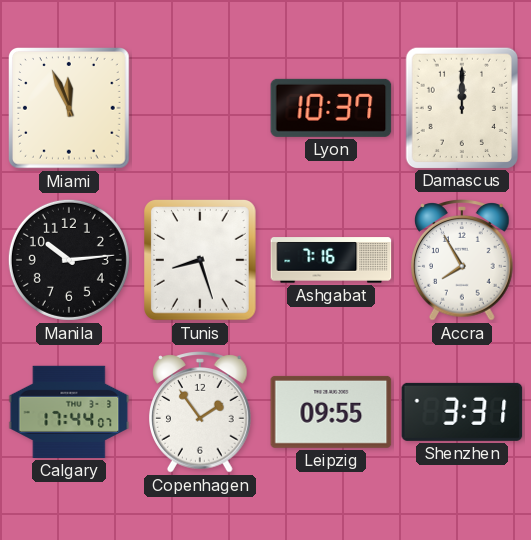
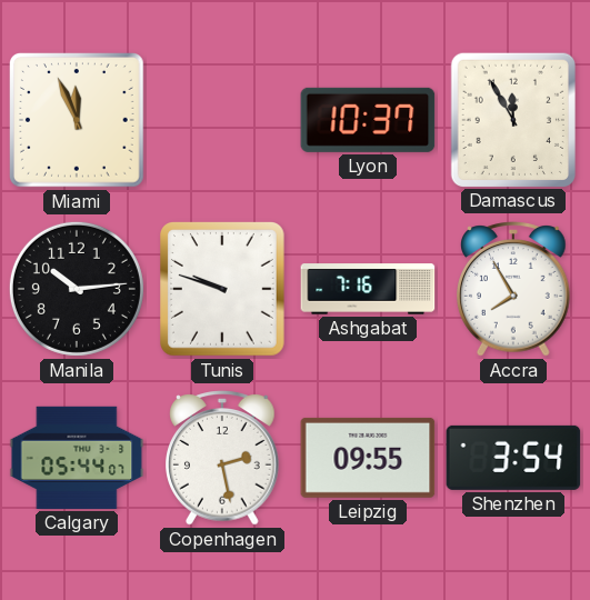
Damascus: 12:00 -> 11:55 (512, 119)
Tunis: 8:27 -> 9:48 (223, 290)
Calgary: 17:44 -> 05:44 (77, 458)
Copenhagen: 1:54 -> 2:28 (223, 458)
Shenzhen: 3:31 -> 3:54 (513, 458)
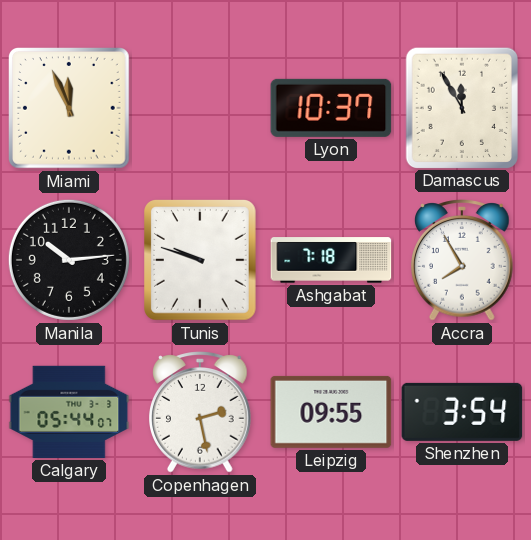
Ashgabat: 7:16 -> 7:18 (331, 260)
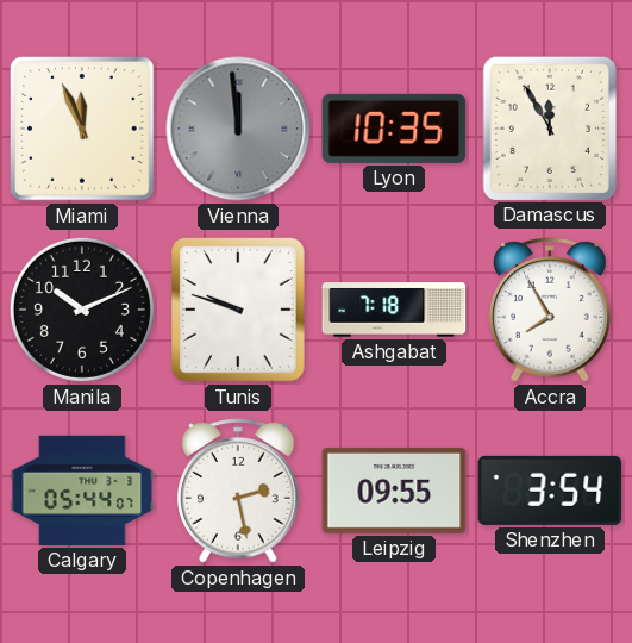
Vienna: none -> 11:59 (238, 129)
Lyon: 10:37 -> 10:35 (394, 129)
Manila: 10:14 -> 10:11 (82, 310)
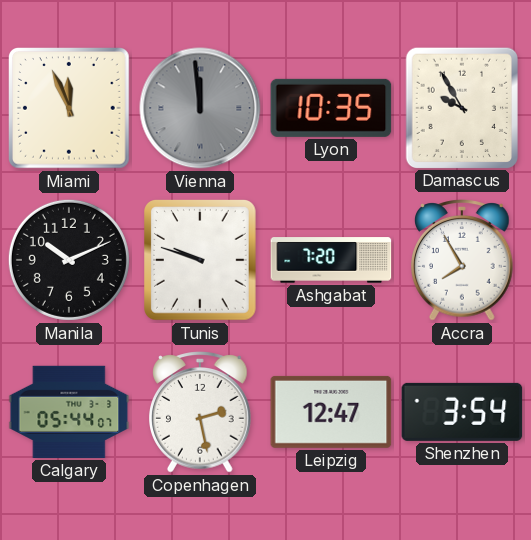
Damascus: 11:55 -> 9:55 (461, 107)
Ashgabat: 7:18 -> 7:20 (331, 260)
Leipzig: 09:55 -> 12:47 (331, 412)
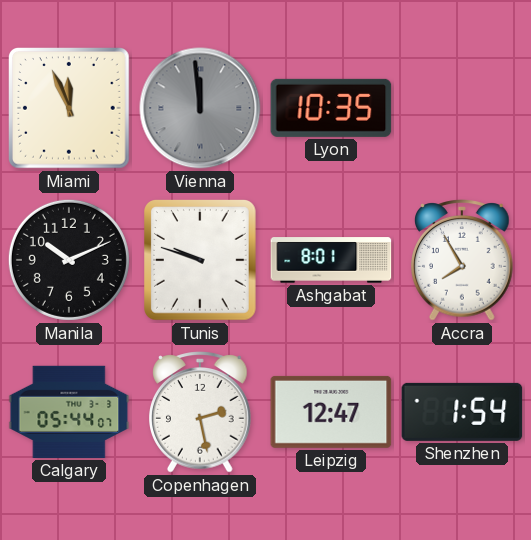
Damascus: 9:55 -> none (461, 107)
Ashgabat: 7:20 -> 8:01 (331, 260)
Shenzhen: 3:54 -> 1:54 (462, 412)
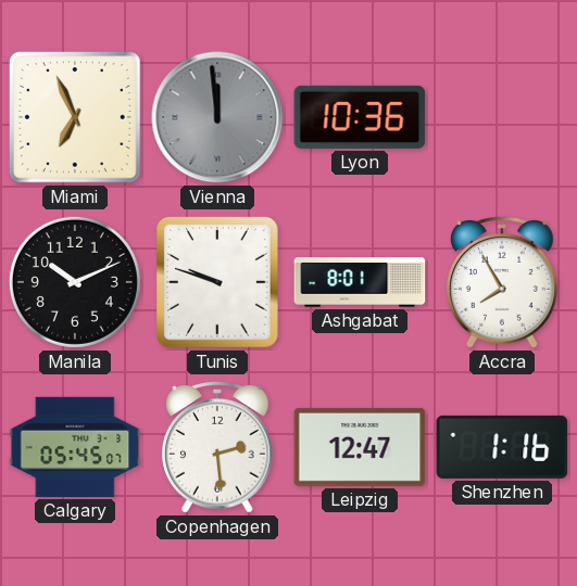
Miami: 11:56 -> 6:56 (76, 118)
Lyon: 10:35 -> 10:36 (360, 117)
Calgary: 05:44 -> 05:45 (75, 447)
Copenhagen: 2:28 -> 2:29 (218, 447)
Shenzhen: 1:54 -> 1:16 (502, 447)
